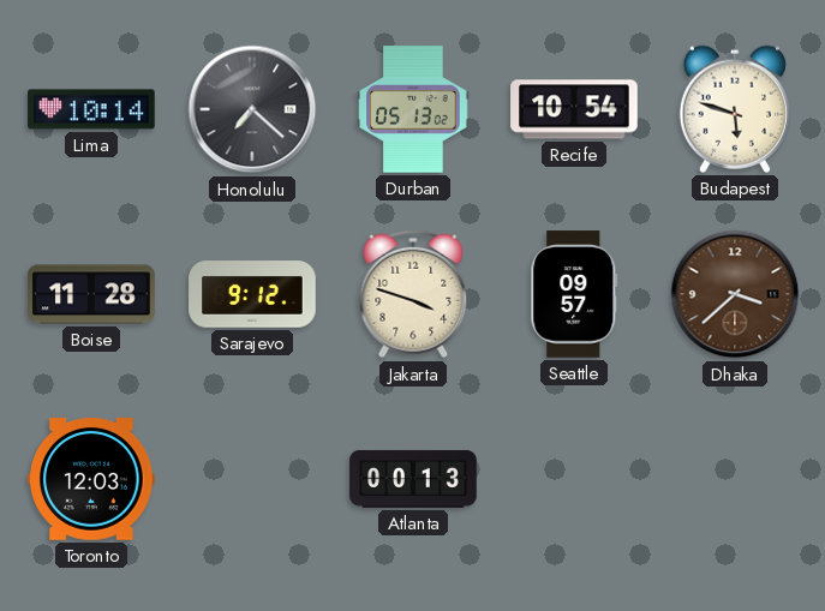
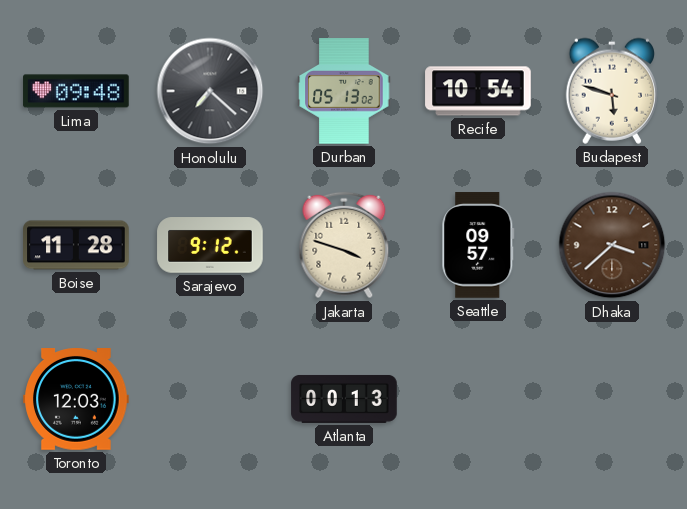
Lima: 10:14 -> 09:48 (76, 91)
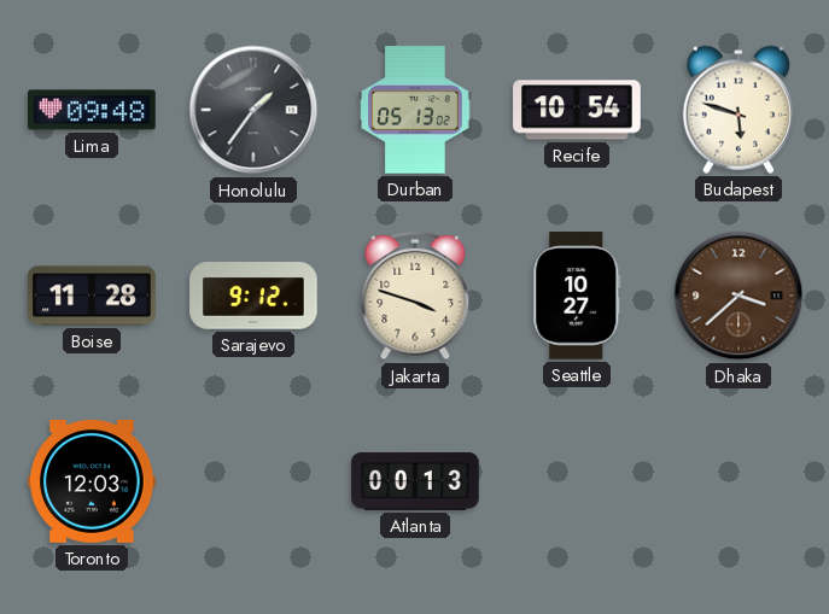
Honolulu: 7:22 -> 1:36 (253, 110)
Seattle: 09:57 -> 10:27 (577, 296)
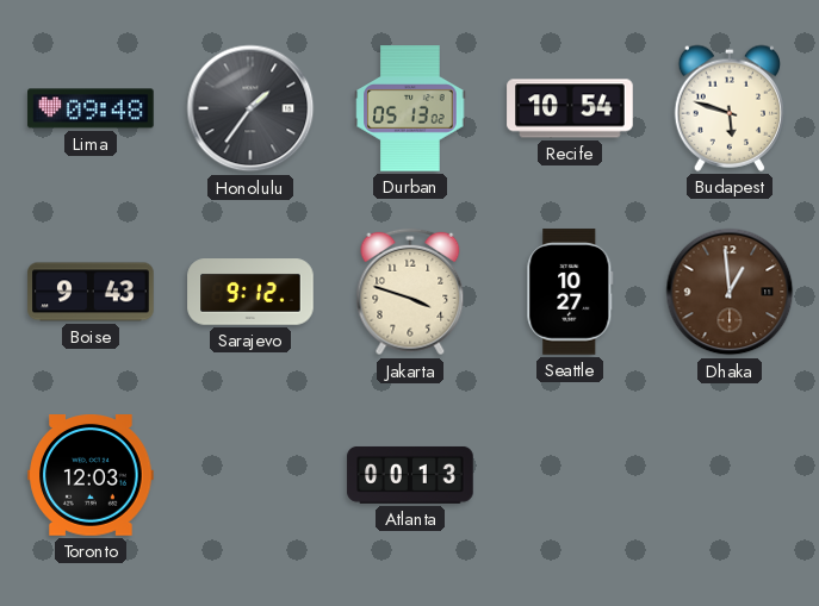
Boise: 11:28 -> 9:43 (91, 292)
Dhaka: 3:38 -> 12:59 (730, 292)
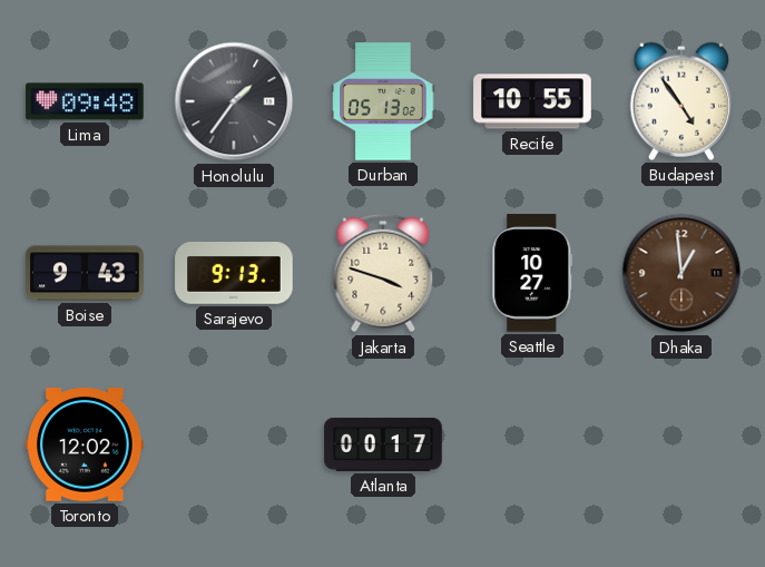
Recife: 10:54 -> 10:55 (532, 101)
Budapest: 5:48 -> 4:54 (680, 101)
Sarajevo: 9:12 -> 9:13 (234, 273)
Toronto: 12:03 -> 12:02 (85, 446)
Atlanta: 00:13 -> 00:17 (383, 444)
